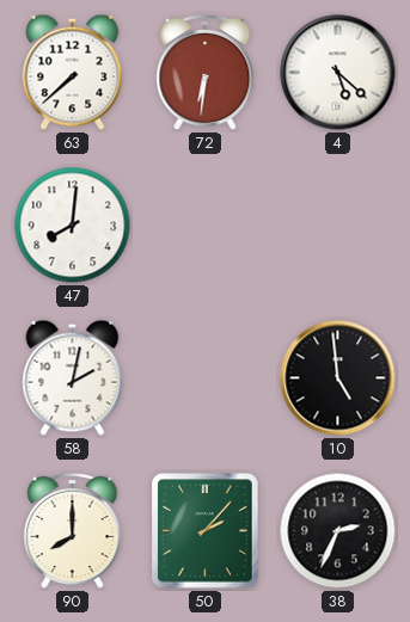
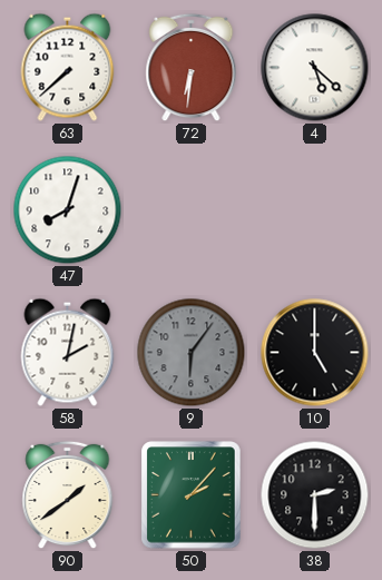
47: 8:01 -> 8:03 (68, 210)
9: none -> 6:06 (192, 353)
10: 4:59 -> 5:00 (315, 353)
90: 8:00 -> 1:39 (68, 495)
38: 2:34 -> 2:30 (315, 495)
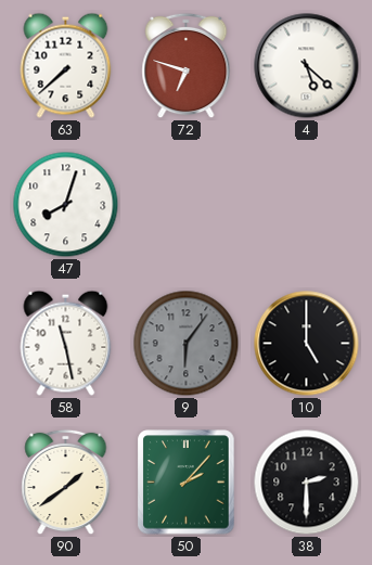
72: 6:31 -> 6:48 (187, 66)
58: 2:02 -> 11:28 (66, 343)
